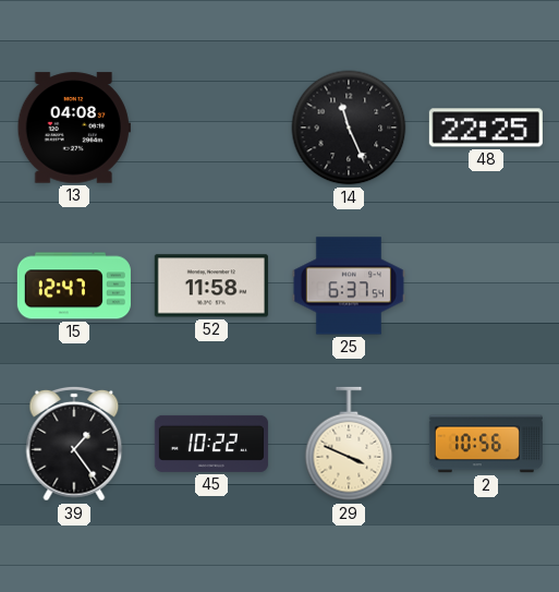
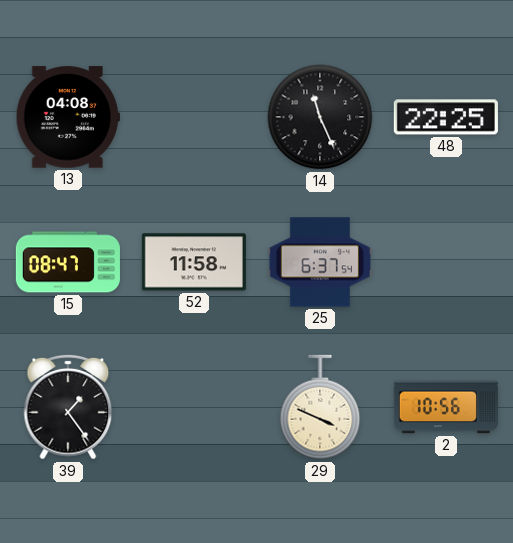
15: 12:47 -> 08:47 (68, 262)
45: 10:22 -> none (211, 444)
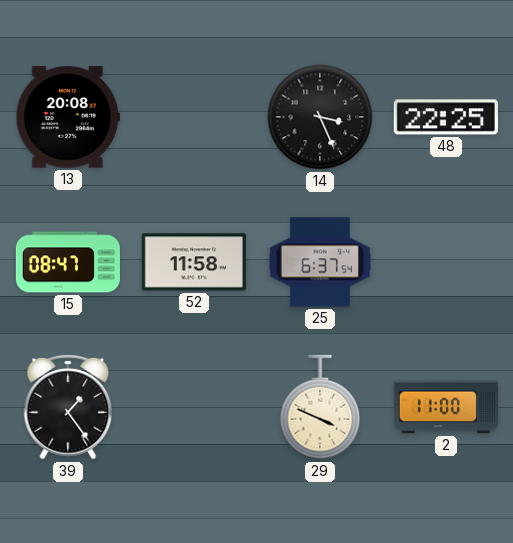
13: 04:08 -> 20:08 (68, 117)
14: 11:26 -> 3:26 (320, 117)
2: 10:56 -> 11:00 (446, 407)
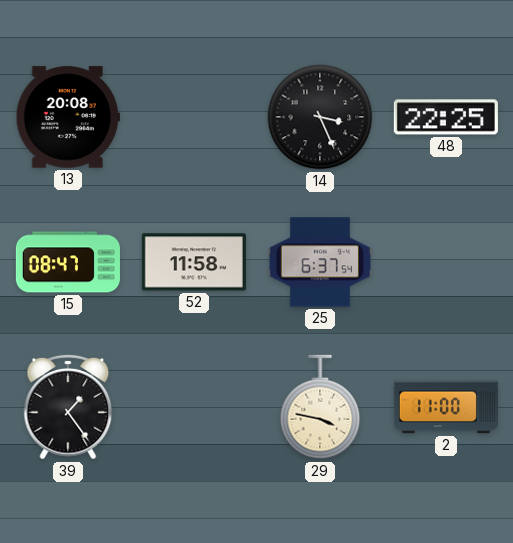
29: 3:49 -> 3:47 (320, 407)
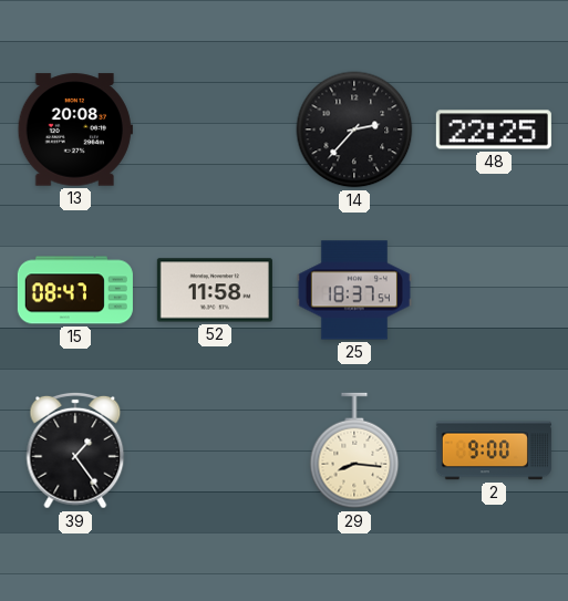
14: 3:26 -> 2:37 (354, 129)
25: 6:37 -> 18:37 (354, 290)
29: 3:47 -> 8:16 (354, 450)
2: 11:00 -> 9:00 (494, 450)
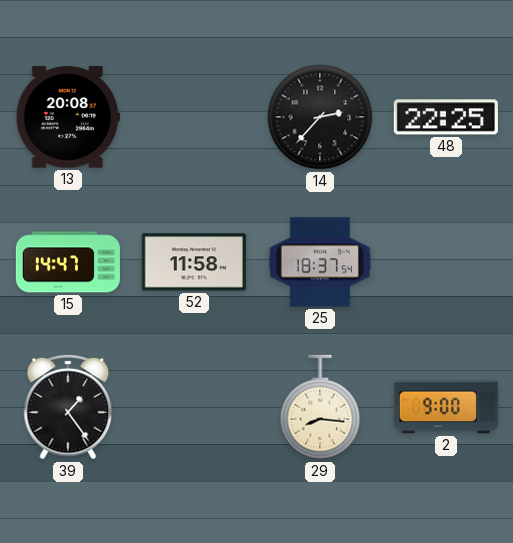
15: 08:47 -> 14:47 (68, 262)
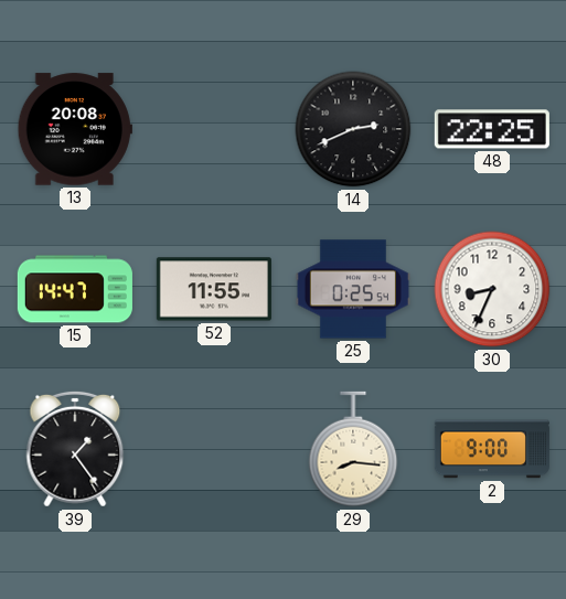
14: 2:37 -> 2:41 (353, 129)
52: 11:58 -> 11:55 (214, 289)
25: 18:37 -> 0:25 (353, 289)
30: none -> 8:34 (492, 289)
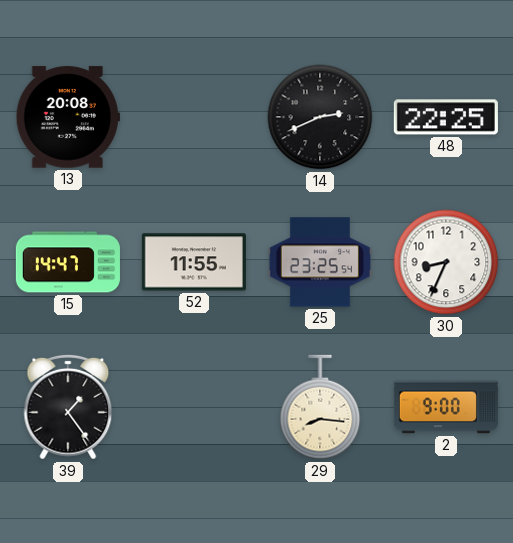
25: 0:25 -> 23:25 (320, 262)
